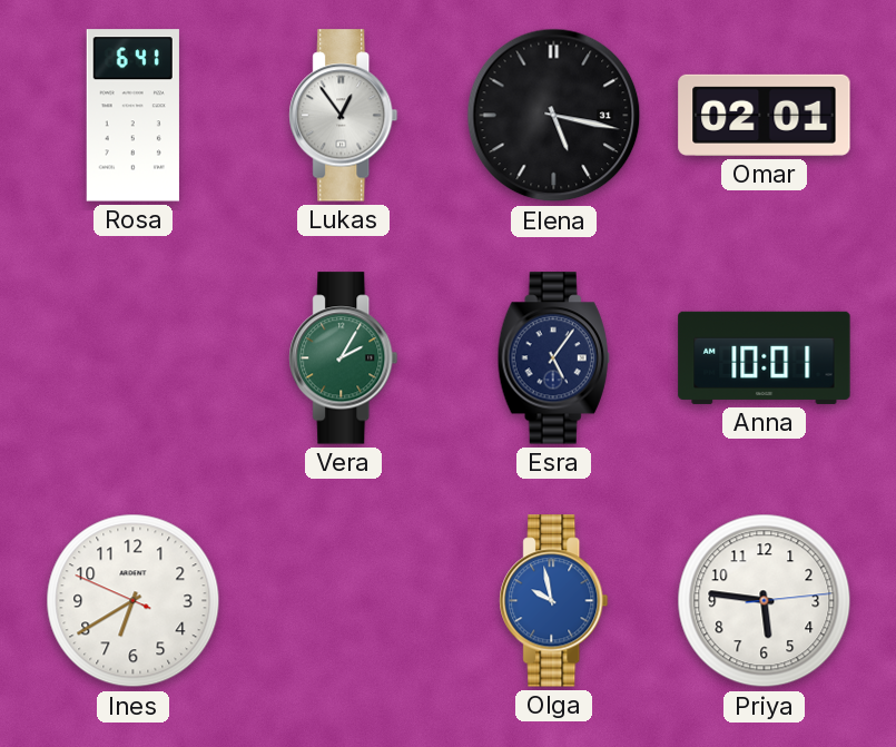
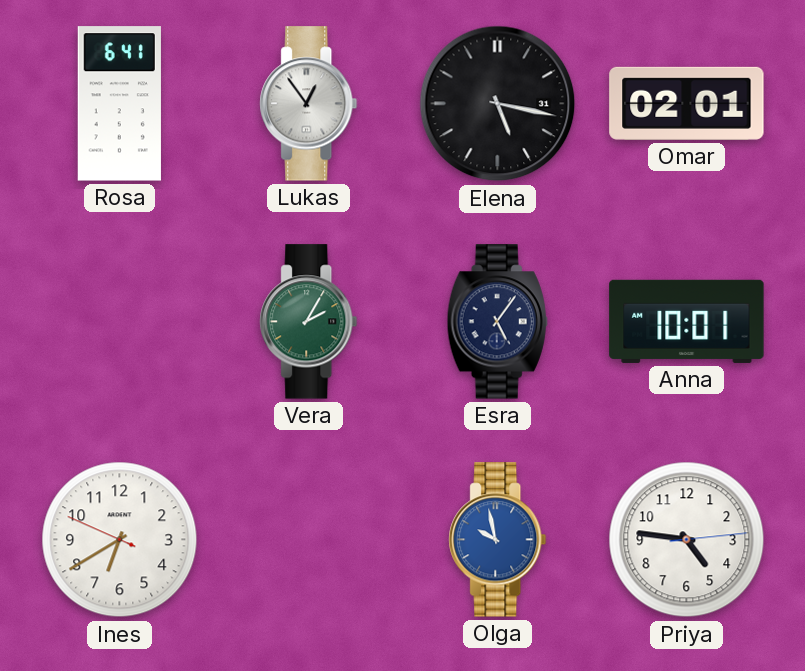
Priya: 5:46 -> 4:46 (687, 540)
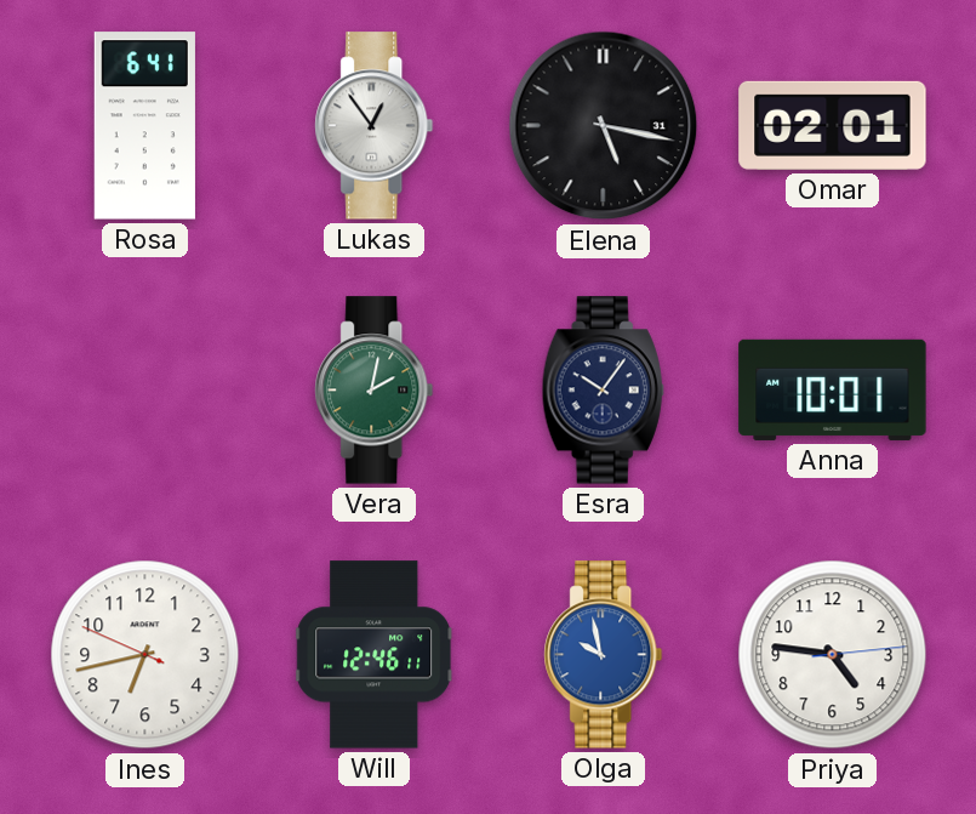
Vera: 2:05 -> 2:02 (375, 391)
Esra: 5:06 -> 10:06 (603, 391)
Ines: 6:39 -> 6:42 (145, 655)
Will: none -> 12:46 (375, 655)
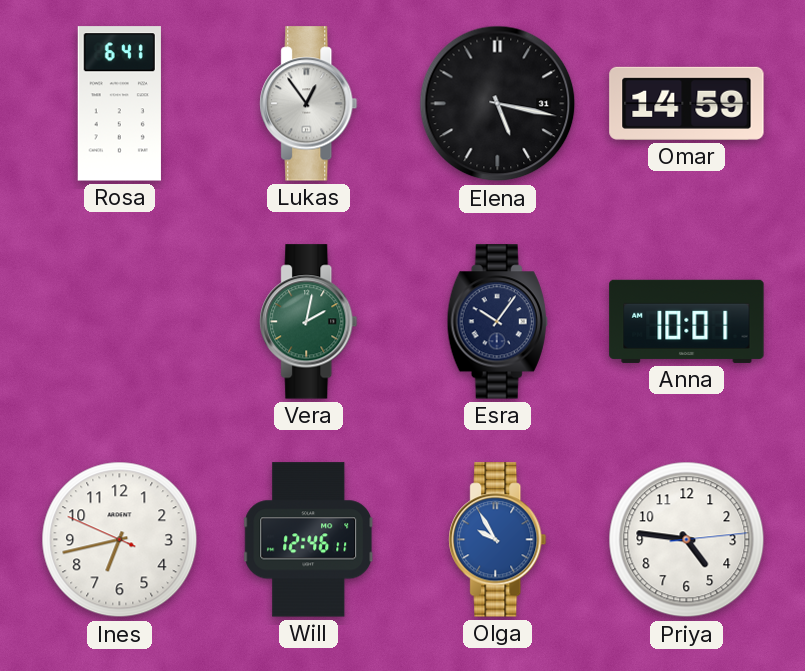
Omar: 02:01 -> 14:59 (687, 103)
Olga: 9:58 -> 9:55 (498, 540)
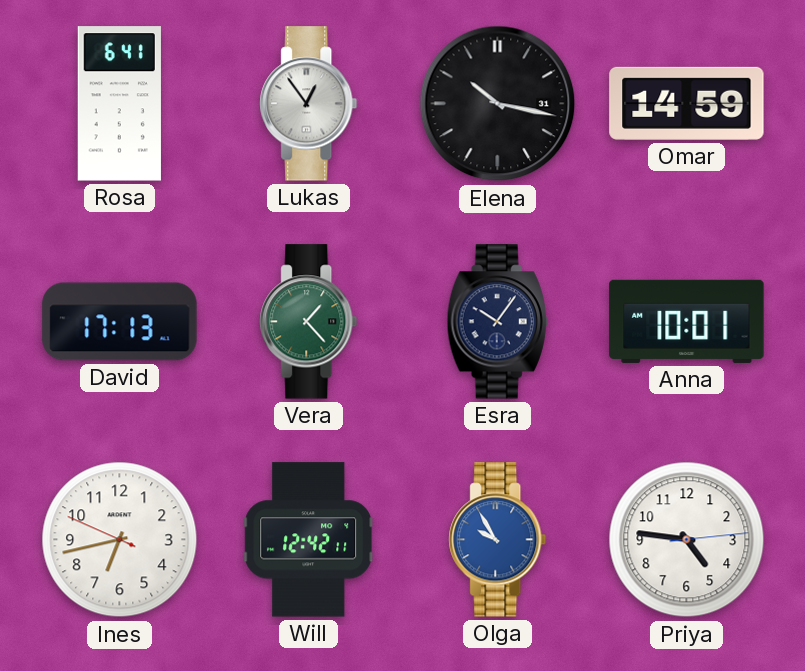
Elena: 5:17 -> 10:17 (498, 104)
David: none -> 17:13 (120, 322)
Vera: 2:02 -> 1:23 (309, 322)
Will: 12:46 -> 12:42 (309, 540)
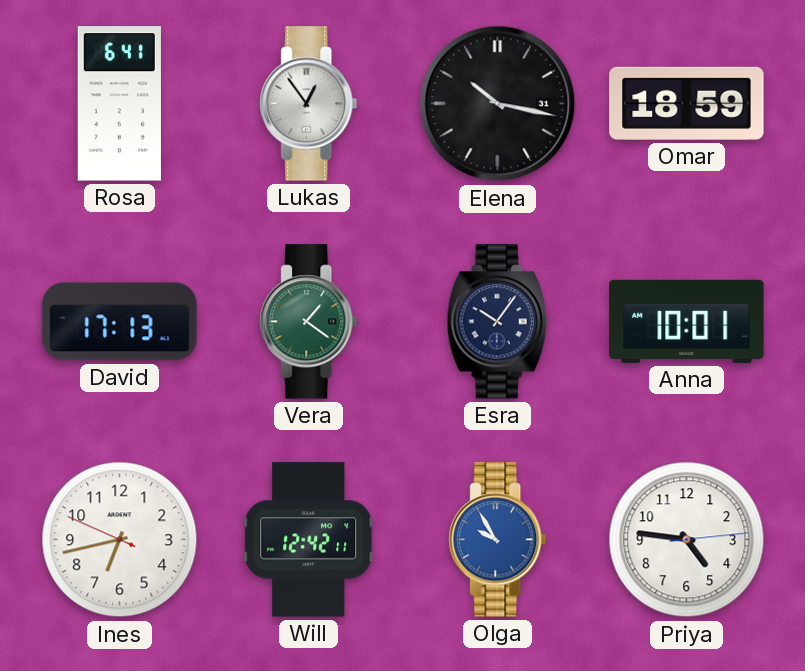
Omar: 14:59 -> 18:59 (687, 103)
Vera: 1:23 -> 1:21 (309, 322)
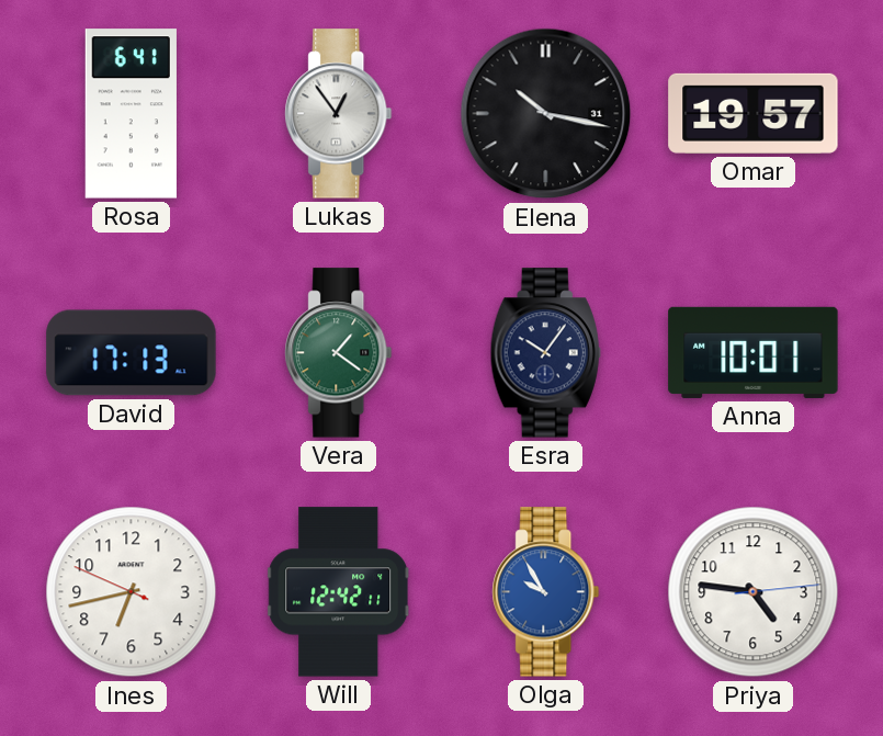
Omar: 18:59 -> 19:57 (754, 113)
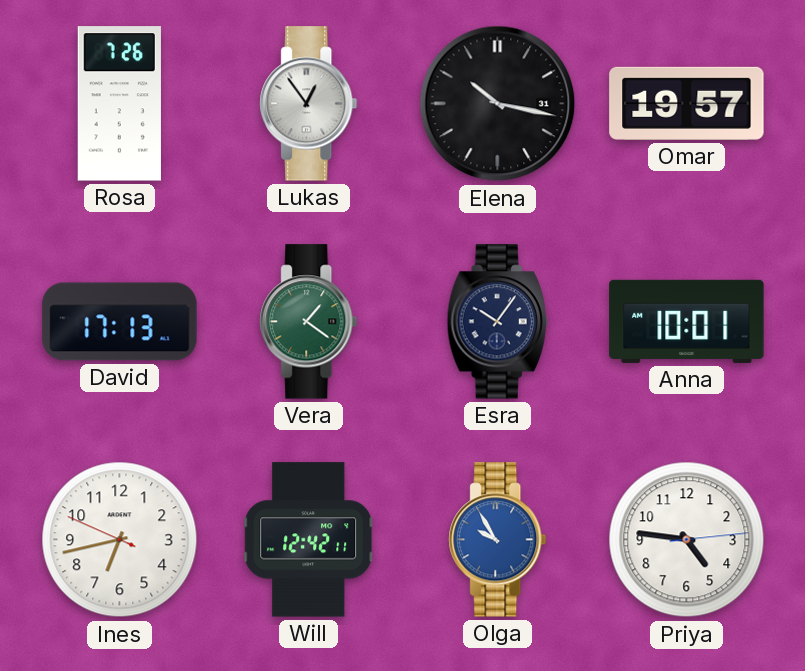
Rosa: 6:41 -> 7:26 (119, 104)
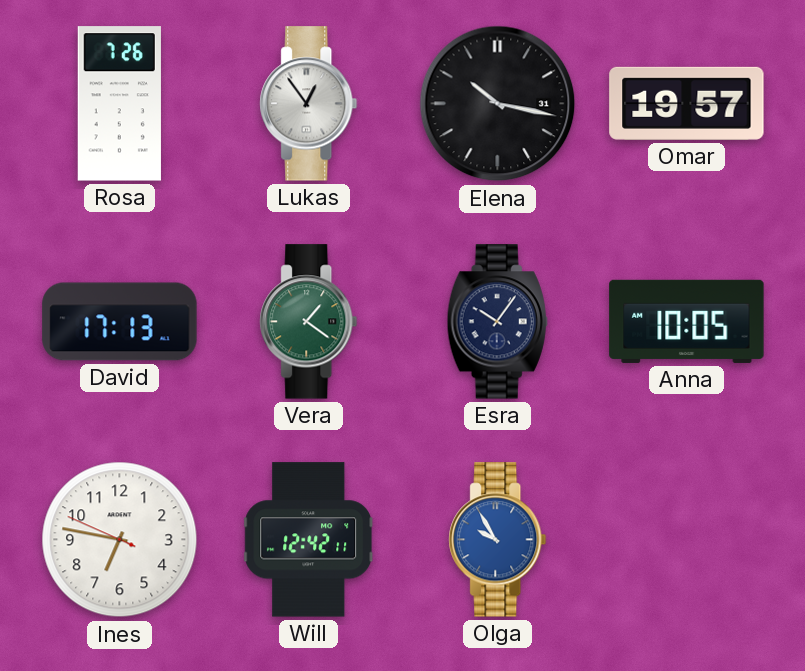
Anna: 10:01 -> 10:05 (687, 321)
Ines: 6:42 -> 6:46 (120, 540)
Priya: 4:46 -> none (687, 540)
